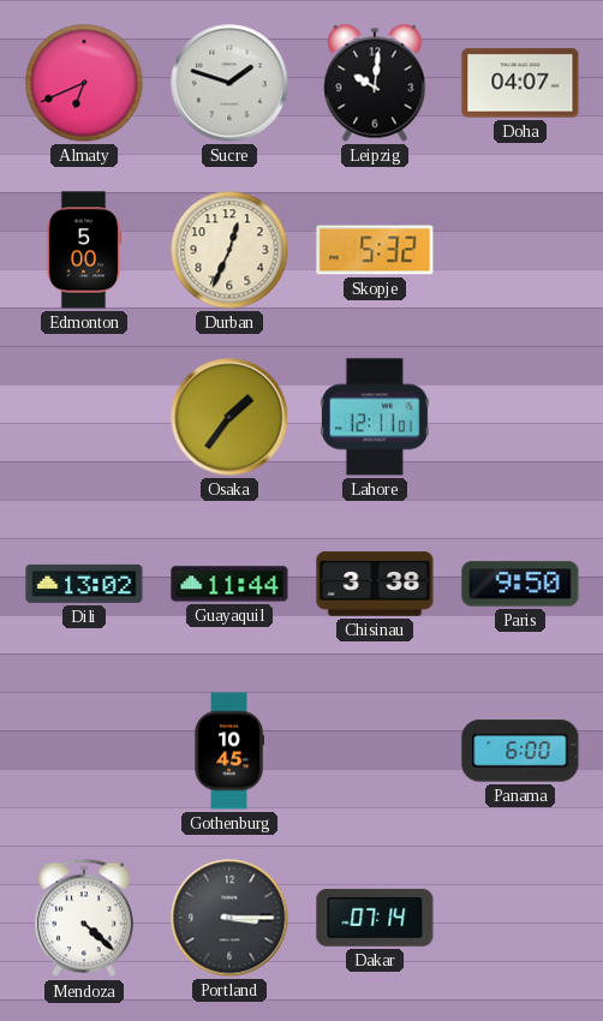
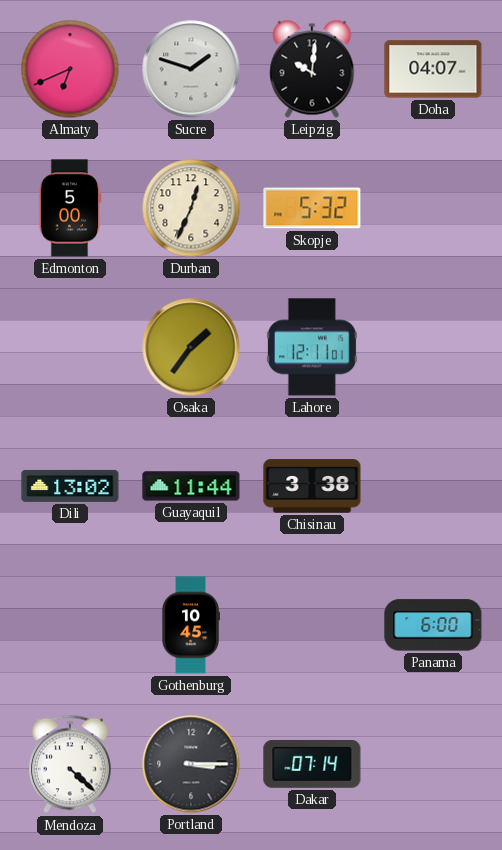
Paris: 9:50 -> none (520, 584)
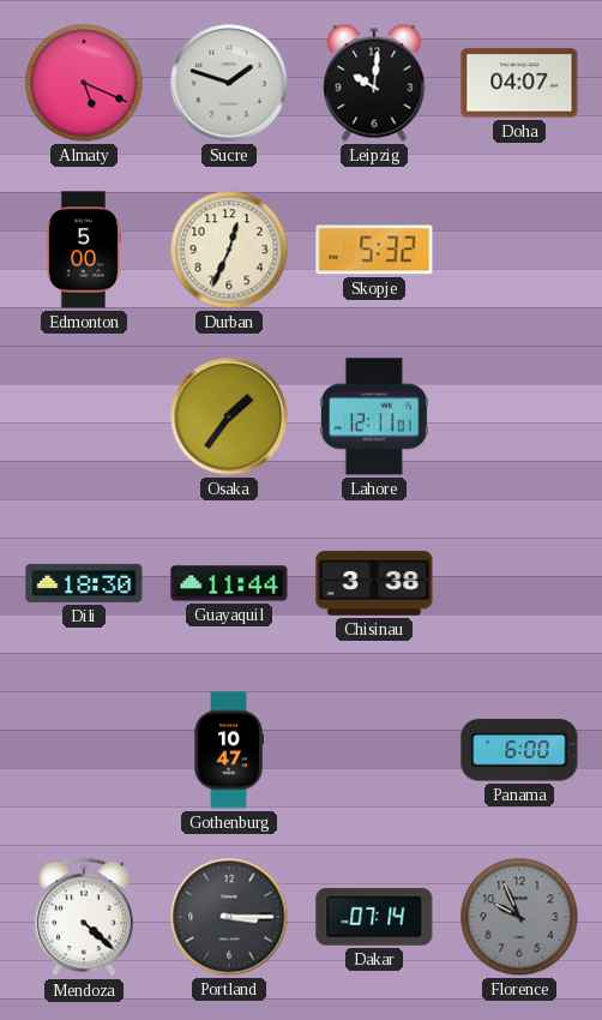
Almaty: 6:41 -> 5:19 (84, 83)
Dili: 13:02 -> 18:30 (84, 583)
Gothenburg: 10:45 -> 10:47 (229, 750)
Florence: none -> 9:56 (519, 917)
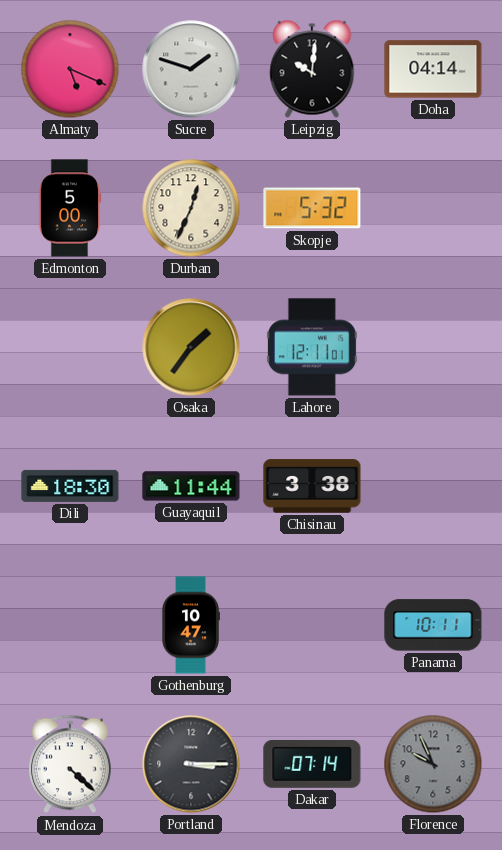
Doha: 04:07 -> 04:14 (433, 69)
Panama: 6:00 -> 10:11 (433, 625)
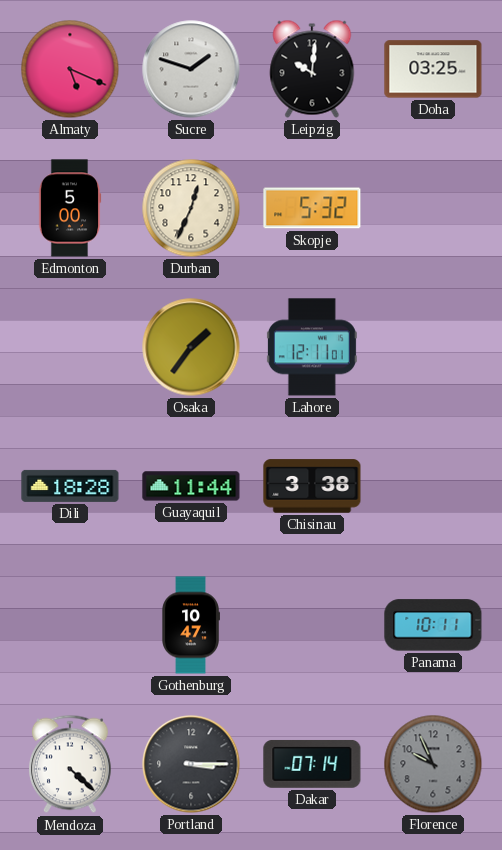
Doha: 04:14 -> 03:25 (433, 69)
Dili: 18:30 -> 18:28 (70, 486)
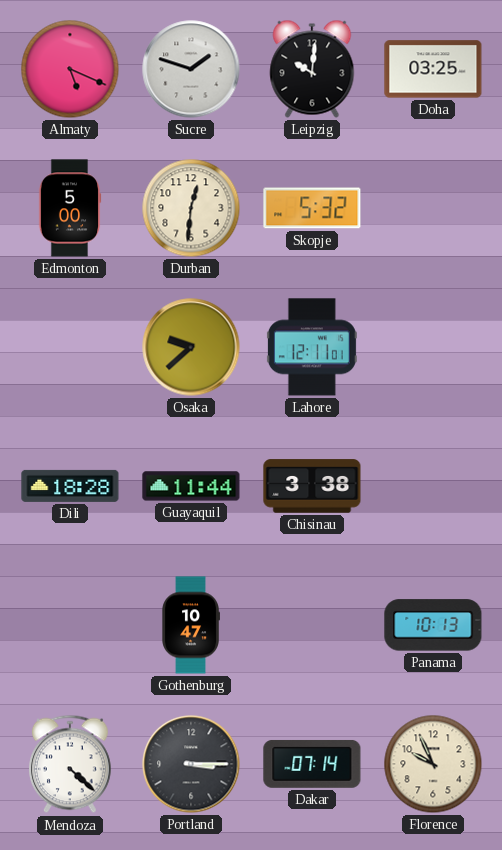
Durban: 12:34 -> 12:31 (191, 208)
Osaka: 1:36 -> 9:38 (191, 347)
Panama: 10:11 -> 10:13 (433, 625)
Florence dial: grey -> cream (433, 764)
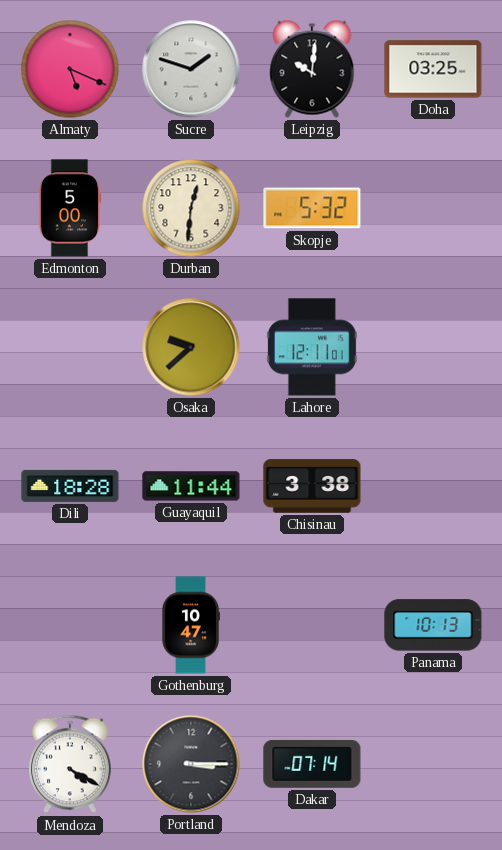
Mendoza: 4:22 -> 4:20 (70, 764)
Florence: 9:56 -> none (433, 764)
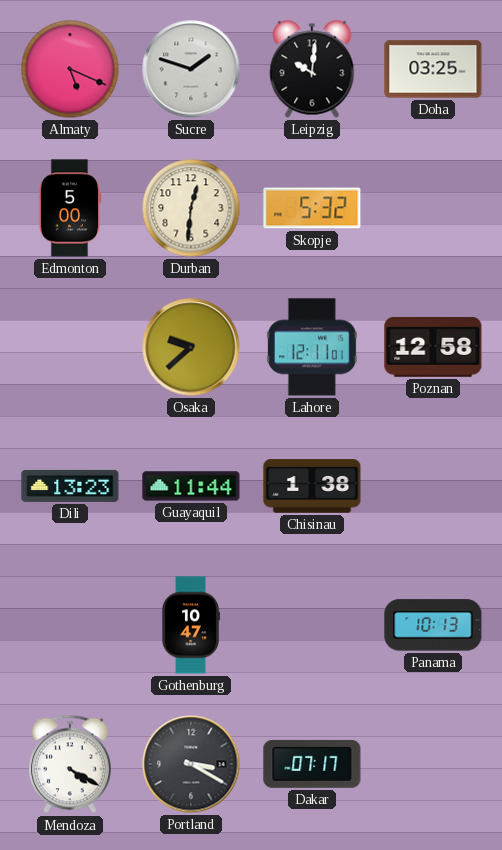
Poznan: none -> 12:58 (433, 347)
Dili: 18:28 -> 13:23 (70, 486)
Chisinau: 3:38 -> 1:38 (312, 486)
Portland: 3:15 -> 3:20 (191, 764)
Dakar: 07:14 -> 07:17 (312, 764)
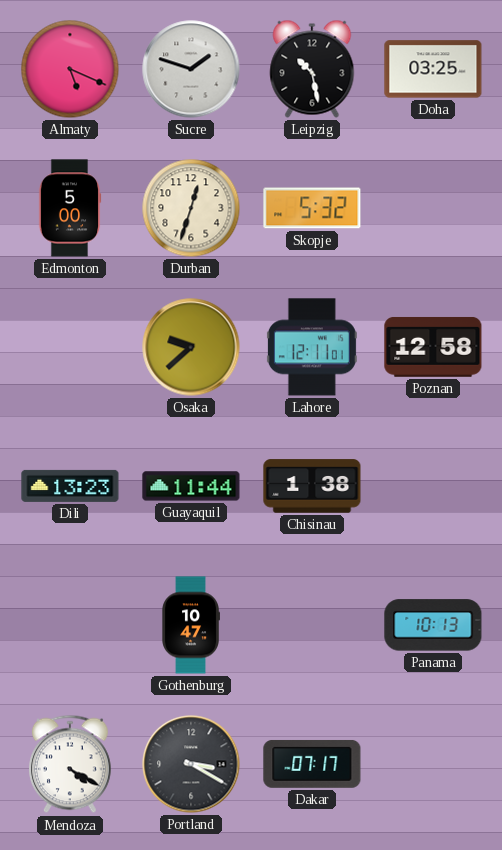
Leipzig: 10:01 -> 10:28 (312, 69)
Durban: 12:31 -> 12:33 (191, 208)
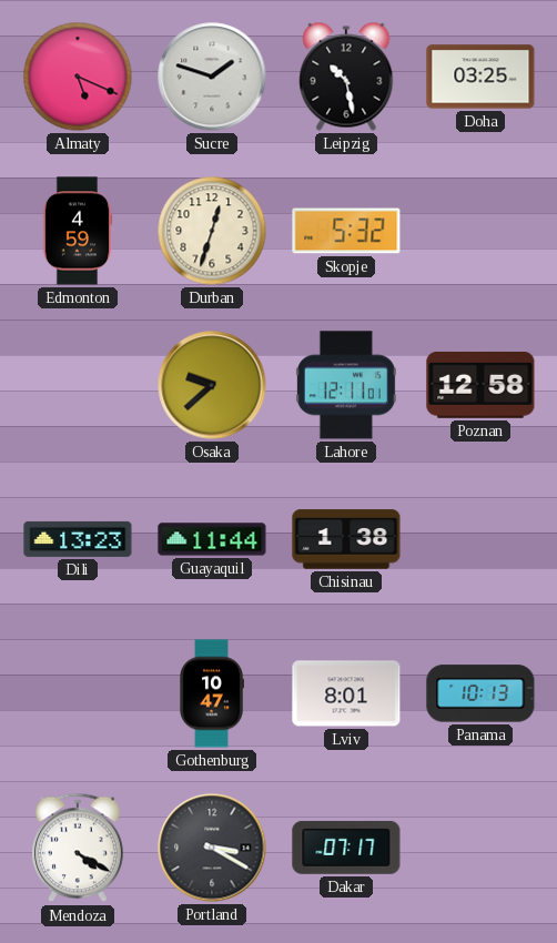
Edmonton: 5:00 -> 4:59 (78, 231)
Lviv: none -> 8:01 (346, 693)
